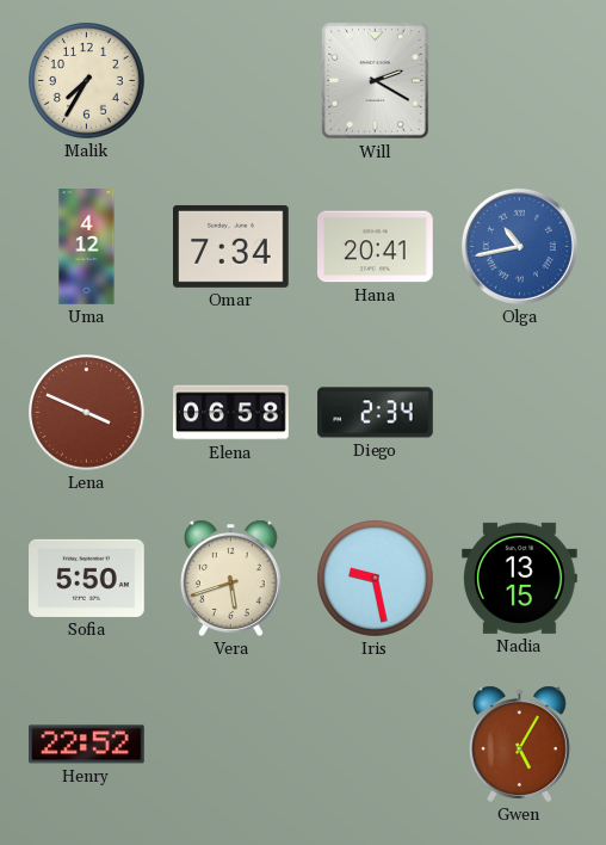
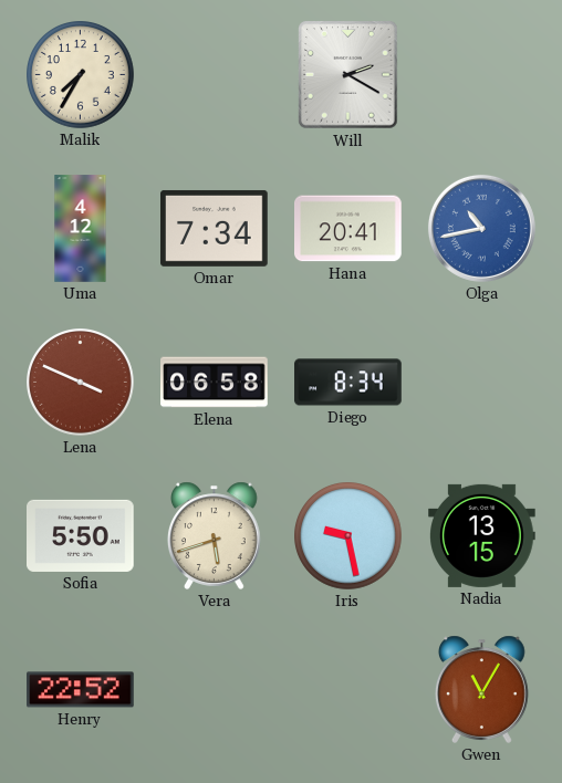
Diego: 2:34 -> 8:34 (348, 383)
Gwen: 5:05 -> 11:05 (482, 689)
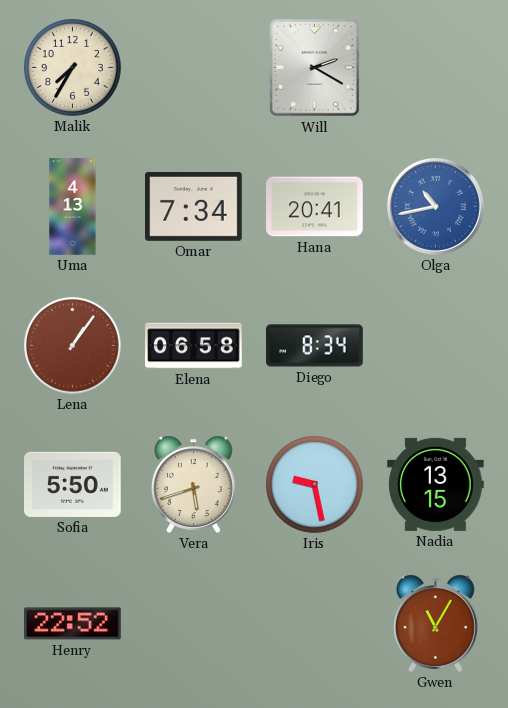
Uma: 4:12 -> 4:13 (73, 207)
Lena: 3:49 -> 1:06 (73, 346)
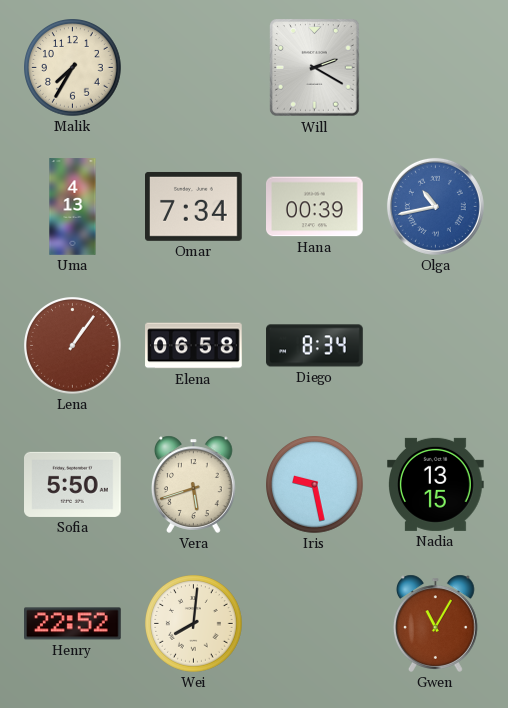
Hana: 20:41 -> 00:39 (315, 207)
Wei: none -> 8:01 (194, 624)
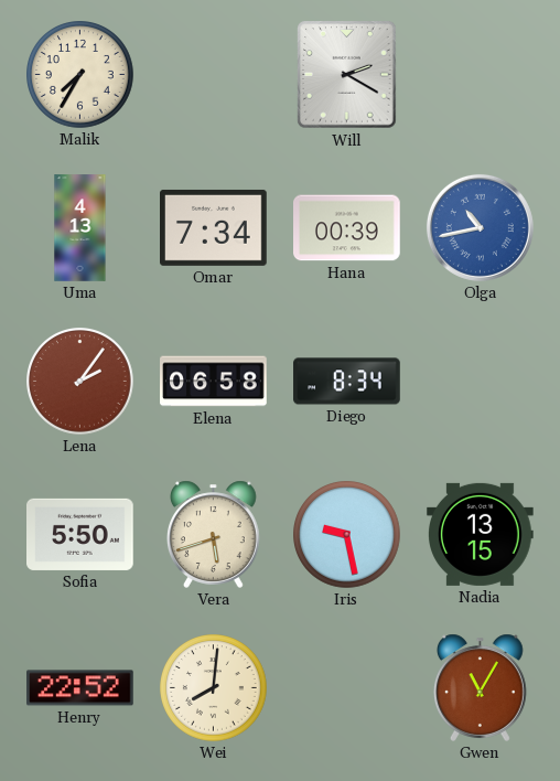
Lena: 1:06 -> 2:06 (80, 382)
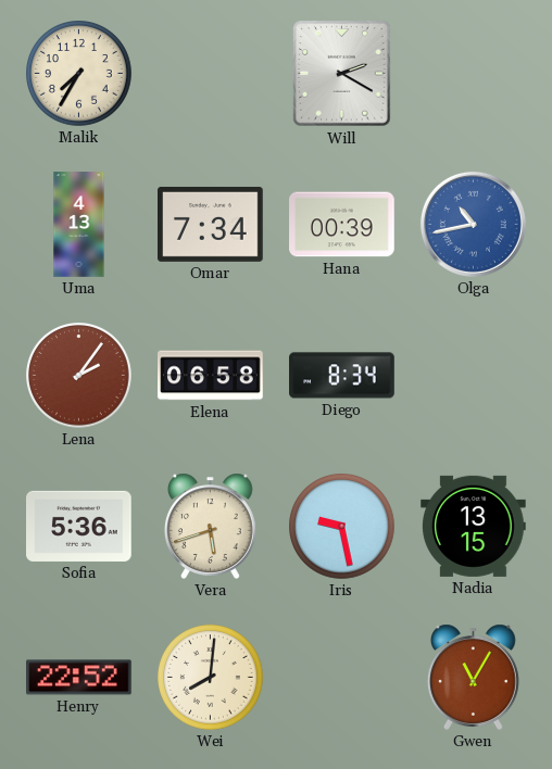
Sofia: 5:50 -> 5:36 (79, 526)
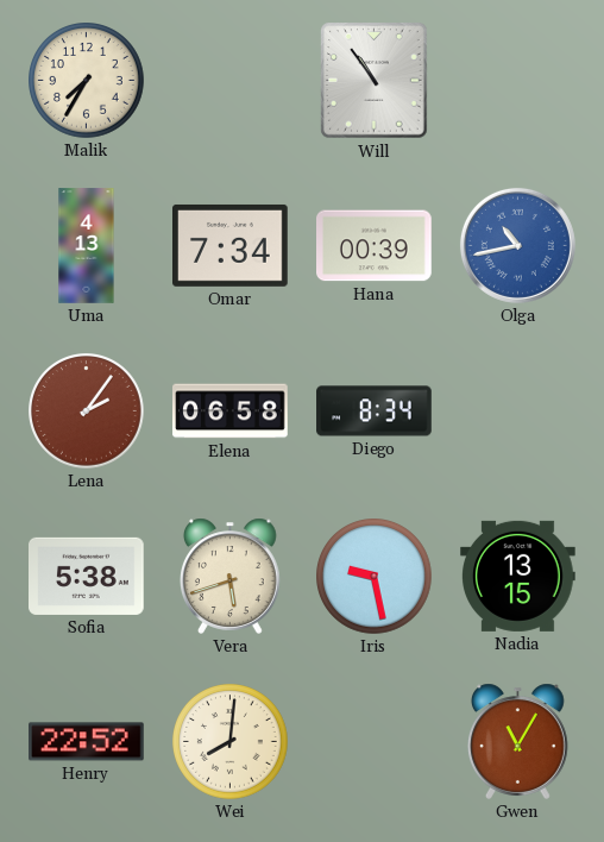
Will: 2:20 -> 10:54 (375, 81)
Sofia: 5:36 -> 5:38 (87, 576)
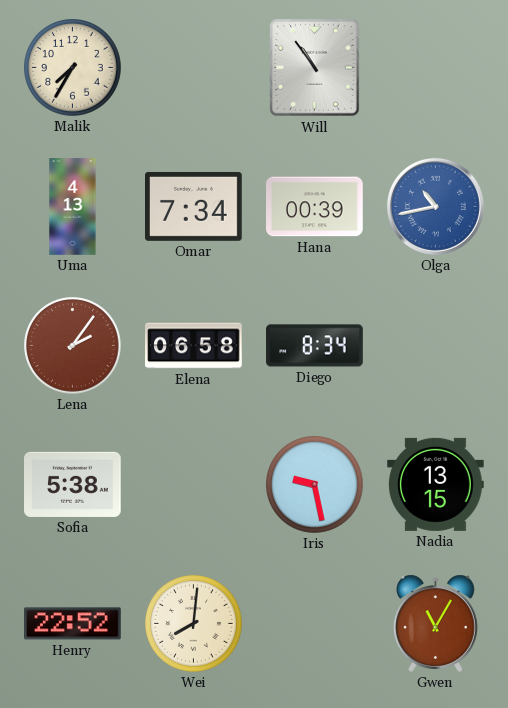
Vera: 5:42 -> none (231, 576)
